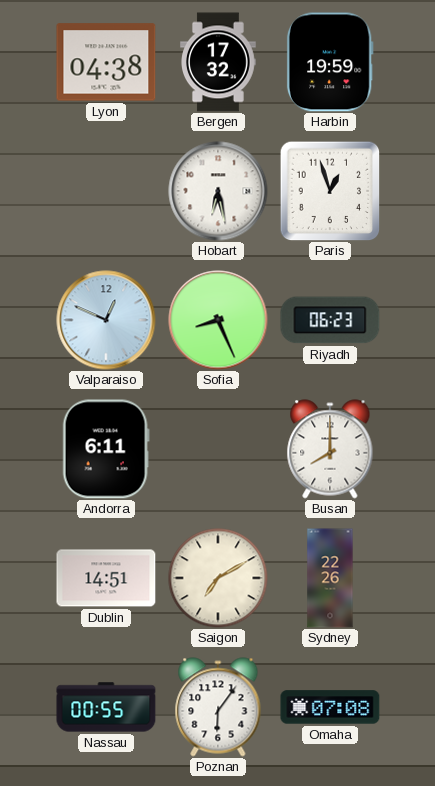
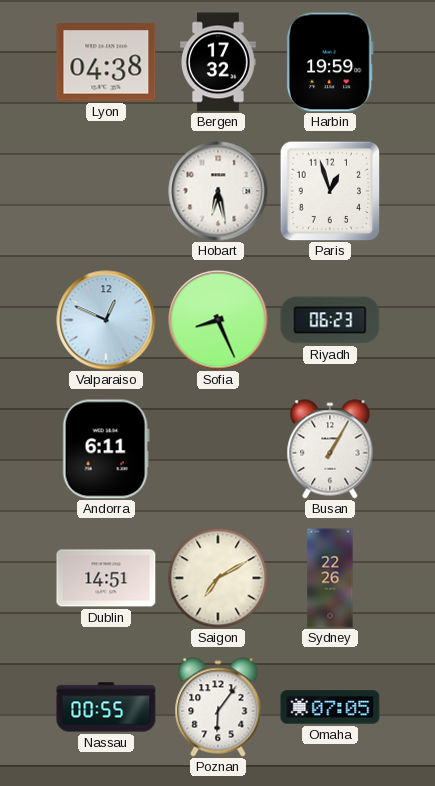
Busan: 8:00 -> 1:05 (330, 449)
Omaha: 07:08 -> 07:05 (330, 707)
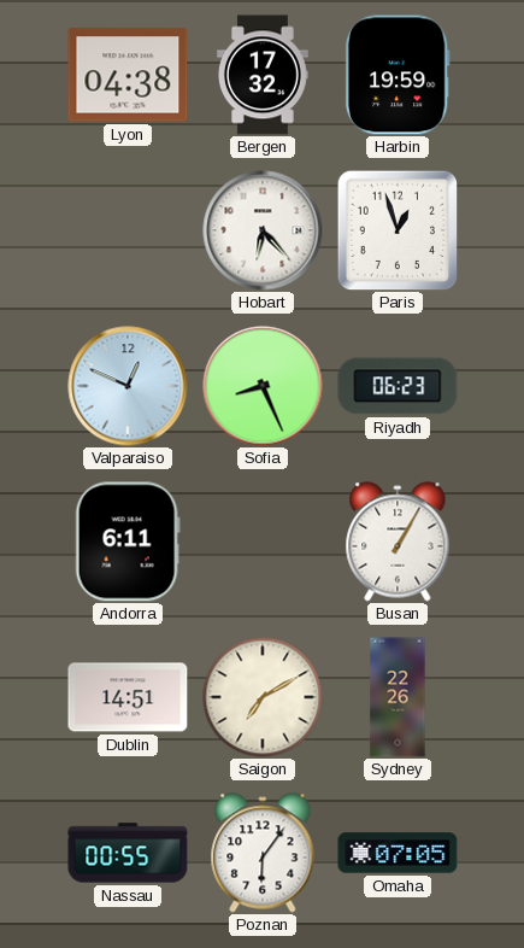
Hobart: 6:28 -> 6:23 (263, 230)
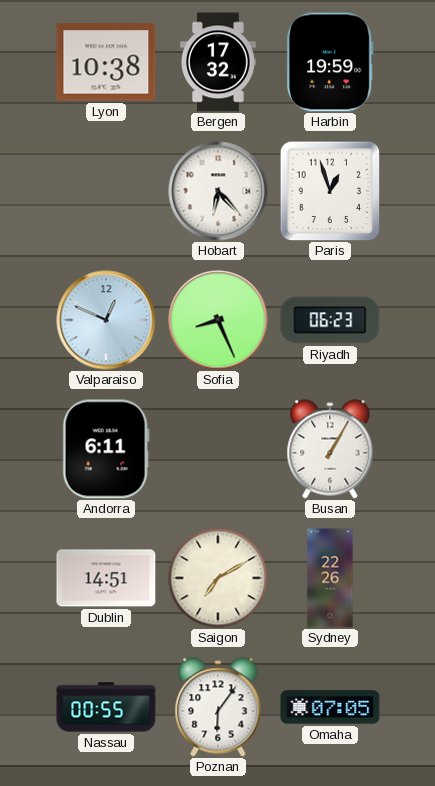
Lyon: 04:38 -> 10:38 (106, 62)
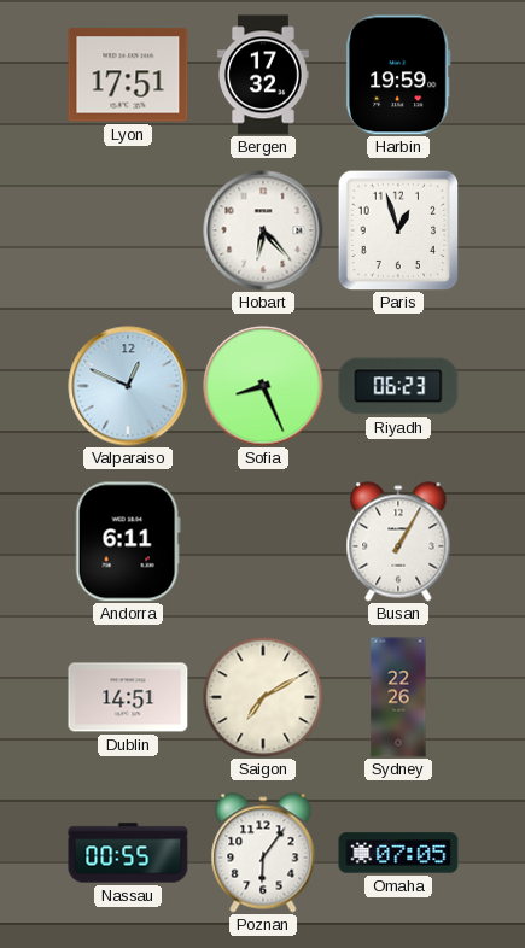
Lyon: 10:38 -> 17:51 (128, 75)
